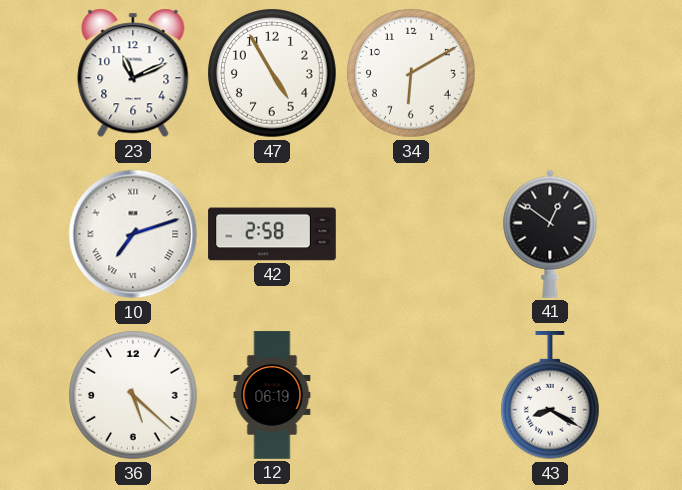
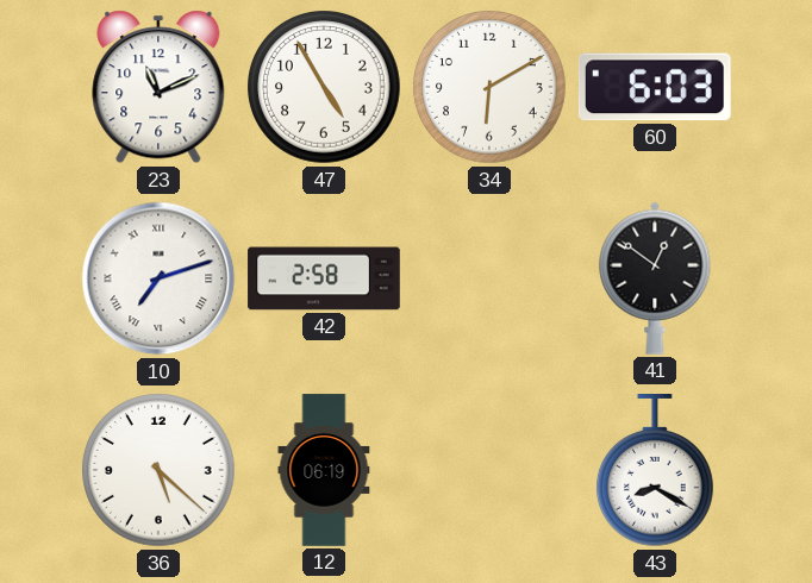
60: none -> 6:03 (655, 87)
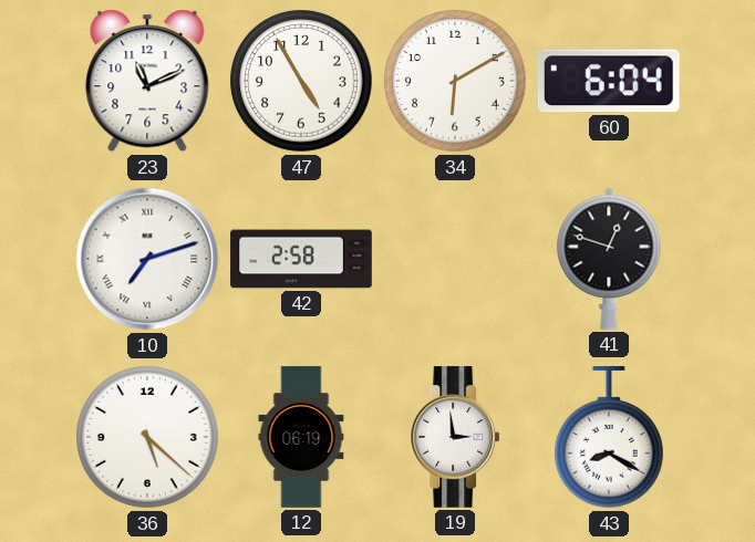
60: 6:03 -> 6:04 (609, 81)
41: 12:51 -> 12:48 (609, 259)
19: none -> 2:59 (455, 437)
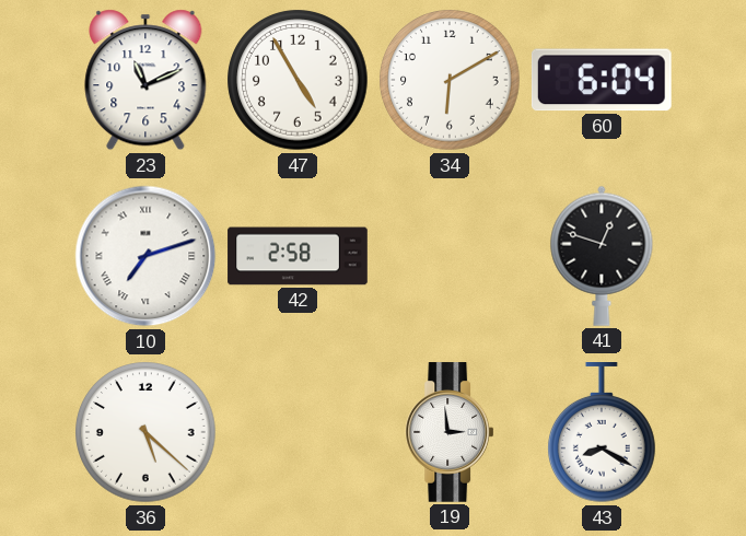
12: 06:19 -> none (301, 437)
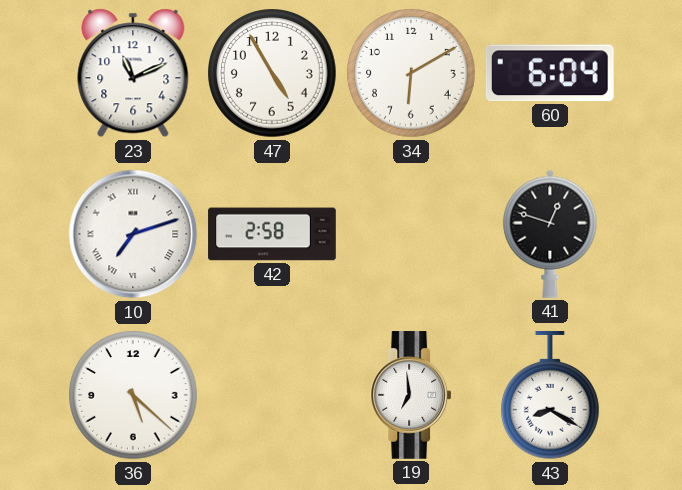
19: 2:59 -> 6:59 (411, 395)
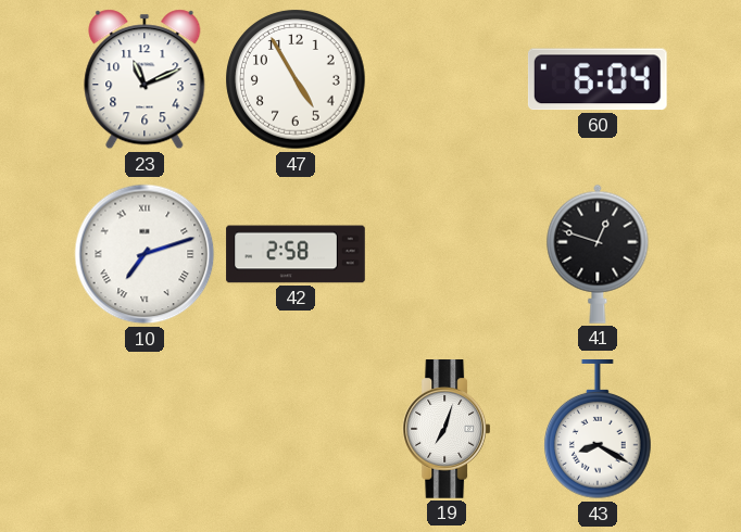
34: 6:10 -> none (411, 73)
36: 5:22 -> none (133, 395)
19: 6:59 -> 7:03 (447, 429)
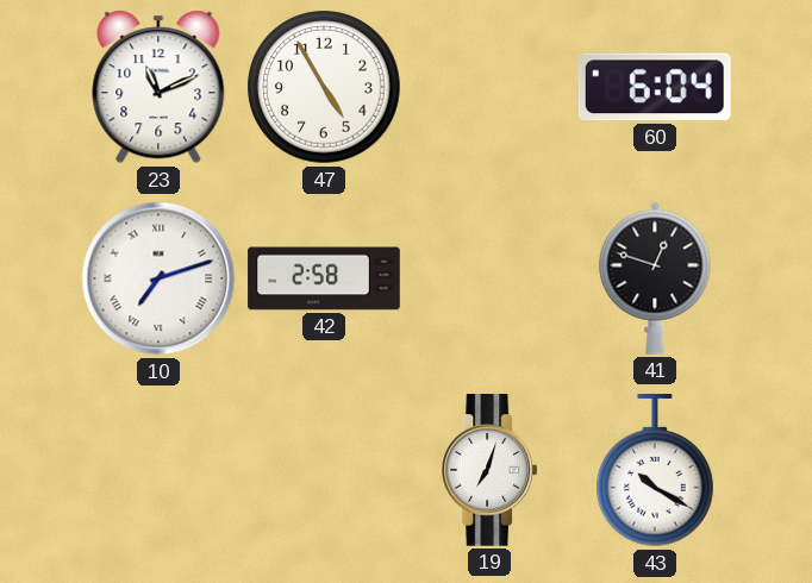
43: 8:20 -> 10:20 (656, 471)
